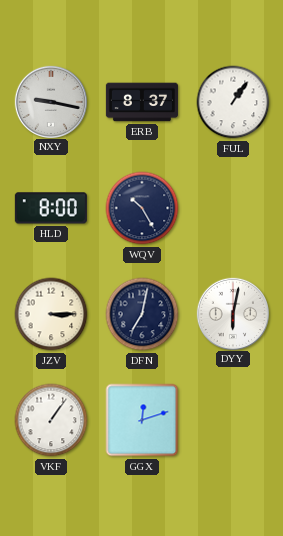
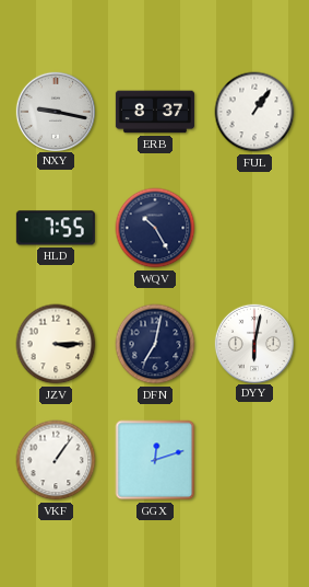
HLD: 8:00 -> 7:55 (56, 228)
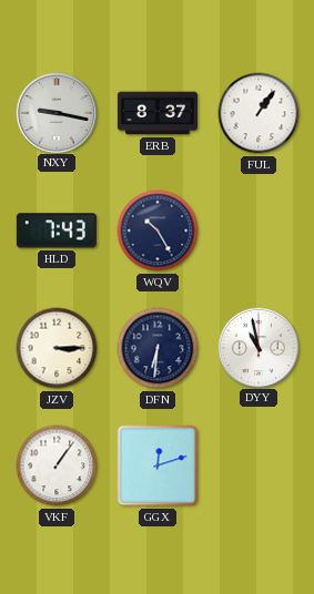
HLD: 7:55 -> 7:43 (57, 231)
DFN: 7:02 -> 6:31 (158, 348)
DYY: 6:02 -> 10:58 (257, 347)
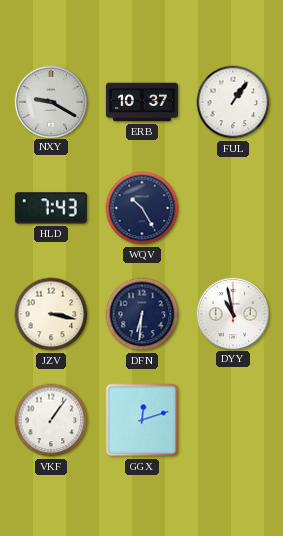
NXY: 9:17 -> 9:20 (50, 101)
ERB: 8:37 -> 10:37 (142, 102)
JZV: 3:15 -> 3:17 (51, 314)
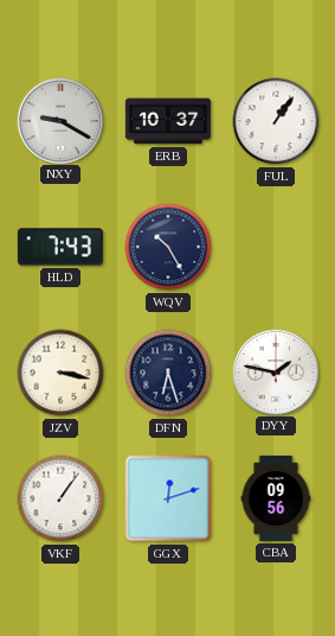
DFN: 6:31 -> 6:27 (168, 373)
DYY: 10:58 -> 1:47 (275, 371)
CBA: none -> 09:56 (276, 498)
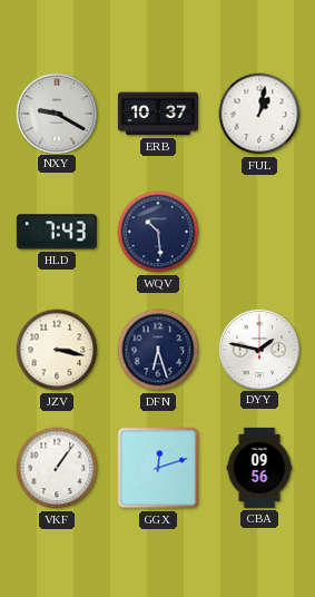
FUL: 1:06 -> 1:02 (259, 114)
WQV: 10:25 -> 10:29 (158, 232)
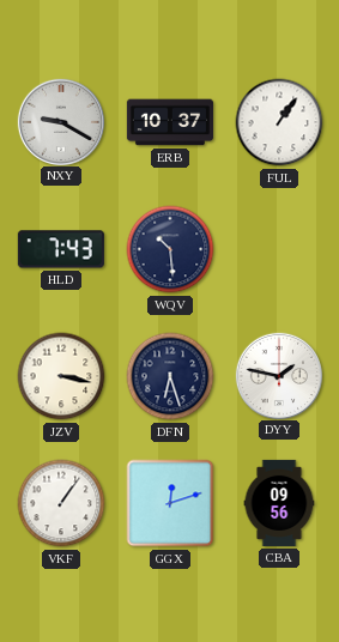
FUL: 1:02 -> 1:06 (279, 122)
